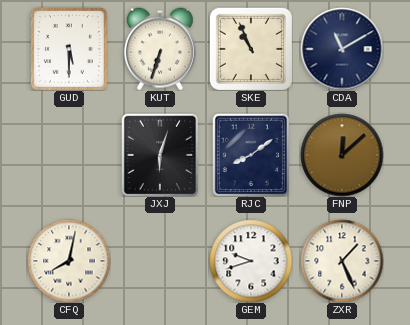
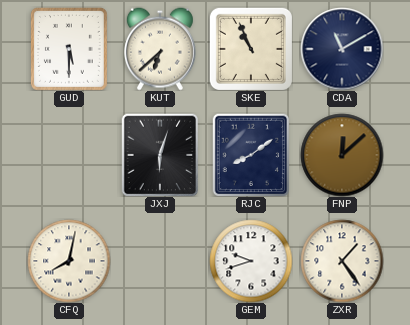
KUT: 6:33 -> 6:38 (160, 49)
ZXR: 1:26 -> 1:24 (342, 261)
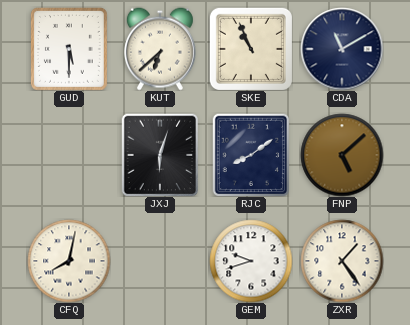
FNP: 12:08 -> 5:08 (342, 155)
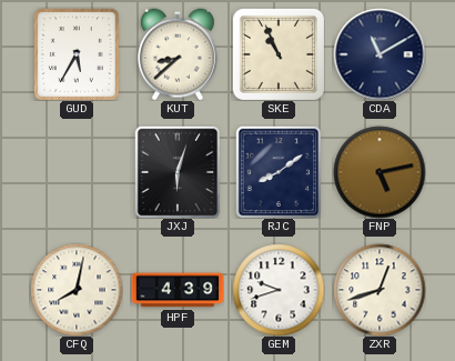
GUD: 5:30 -> 5:35 (77, 54)
KUT: 6:38 -> 8:38 (178, 54)
FNP: 5:08 -> 5:13 (380, 172)
HPF: none -> 4:39 (178, 290)
ZXR: 1:24 -> 12:42 (380, 290)
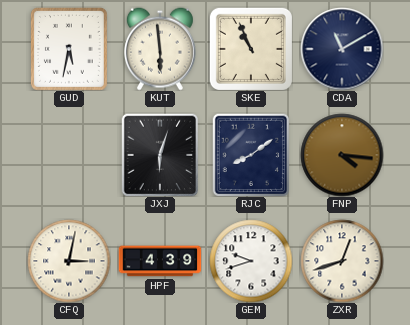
GUD: 5:35 -> 5:32 (69, 49)
KUT: 8:38 -> 5:59 (160, 49)
FNP: 5:13 -> 4:16 (342, 155)
CFQ: 8:02 -> 3:02 (69, 261)
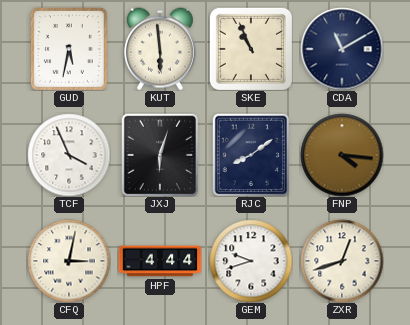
TCF: none -> 3:56 (69, 155)
HPF: 4:39 -> 4:44 (160, 261)
